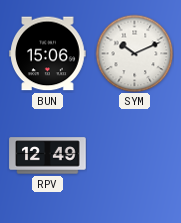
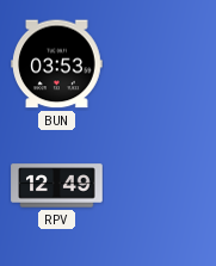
BUN: 15:06 -> 03:53 (57, 64)
SYM: 10:11 -> none (134, 53)
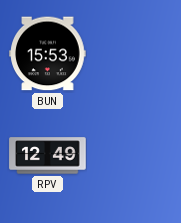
BUN: 03:53 -> 15:53 (48, 54)
